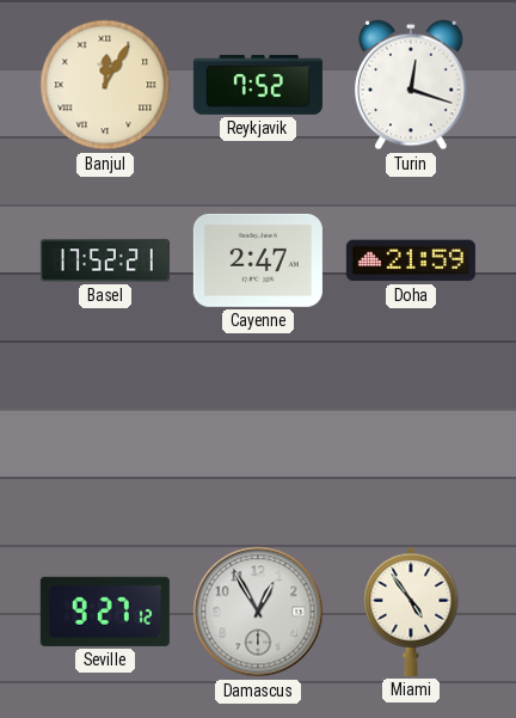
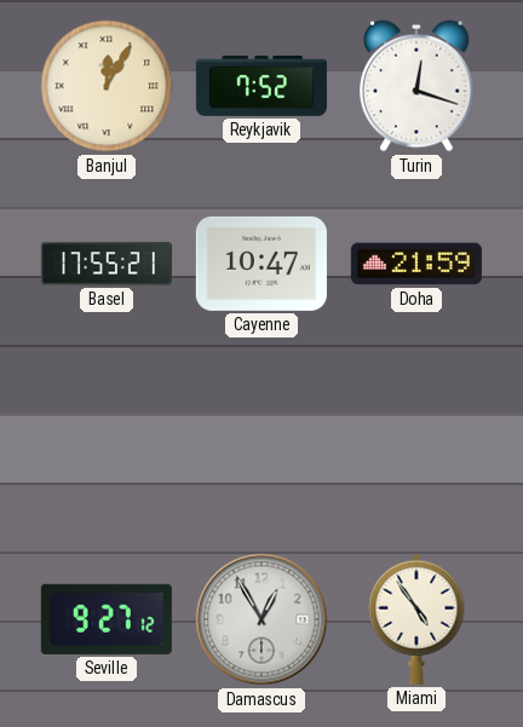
Basel: 17:52 -> 17:55 (107, 264)
Cayenne: 2:47 -> 10:47 (261, 264)
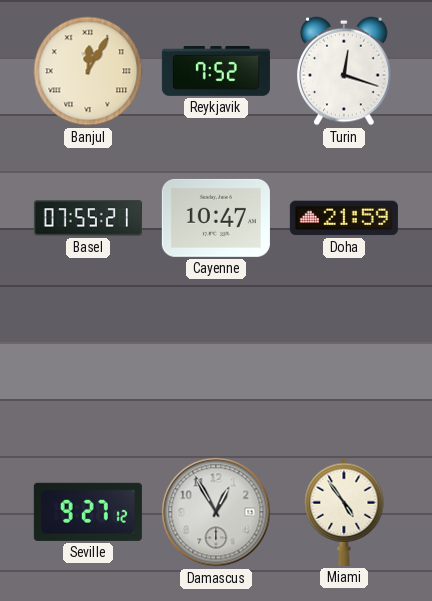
Basel: 17:55 -> 07:55 (88, 218)
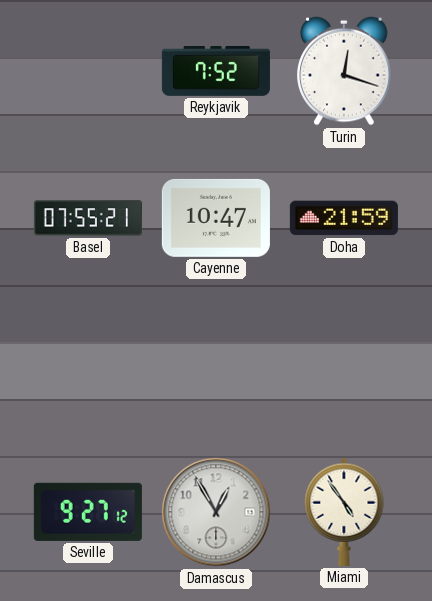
Banjul: 12:05 -> none (88, 71)
